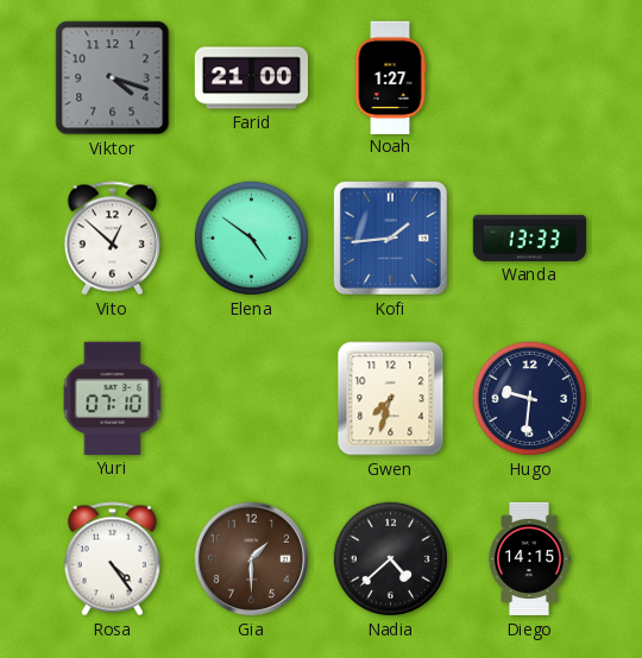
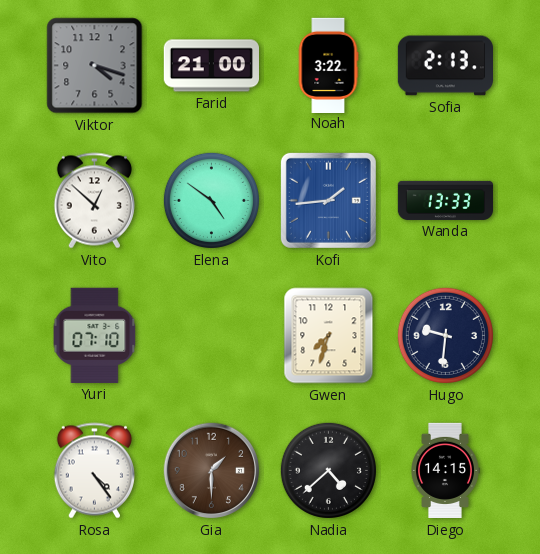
Noah: 1:27 -> 3:22 (328, 65)
Sofia: none -> 2:13 (445, 66)
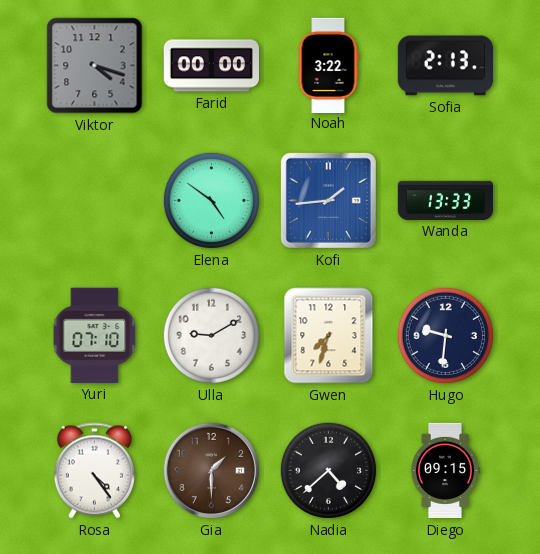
Farid: 21:00 -> 00:00 (211, 66)
Vito: 12:52 -> none (94, 201)
Ulla: none -> 9:10 (211, 335)
Diego: 14:15 -> 09:15 (446, 471)
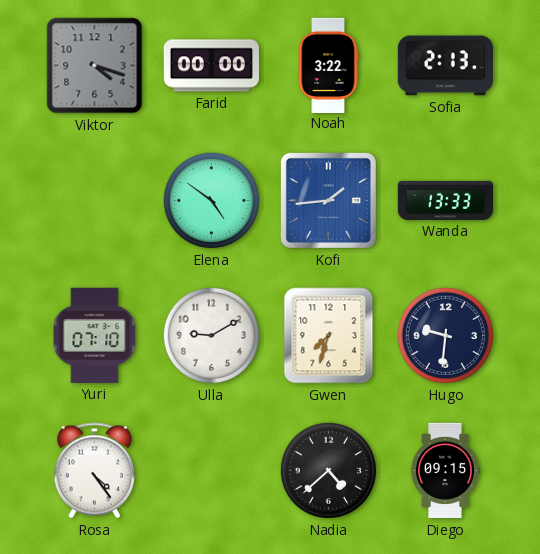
Gia: 1:30 -> none (212, 471)
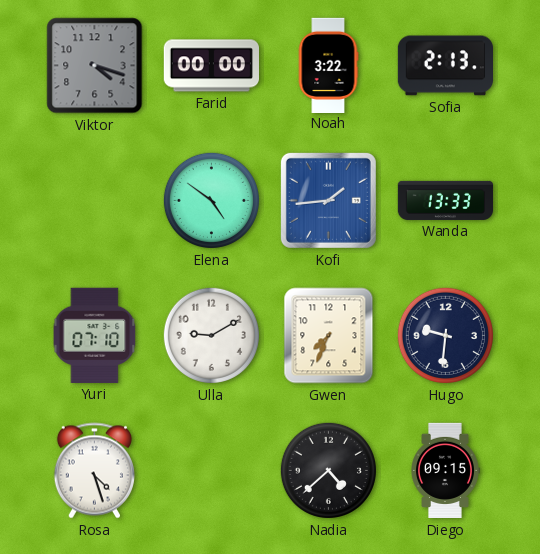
Gwen: 7:33 -> 7:34 (329, 336)
Rosa: 4:24 -> 4:27 (94, 471)
